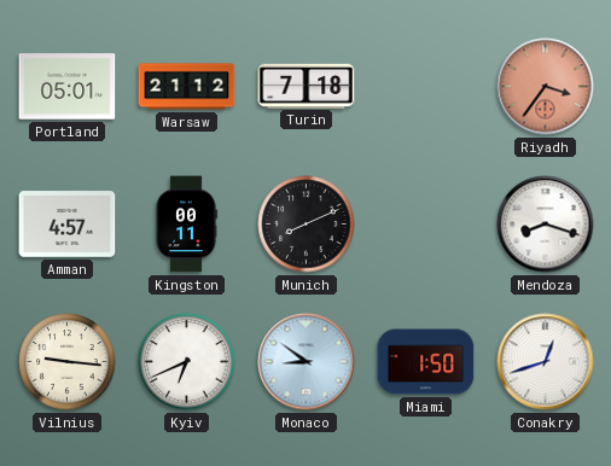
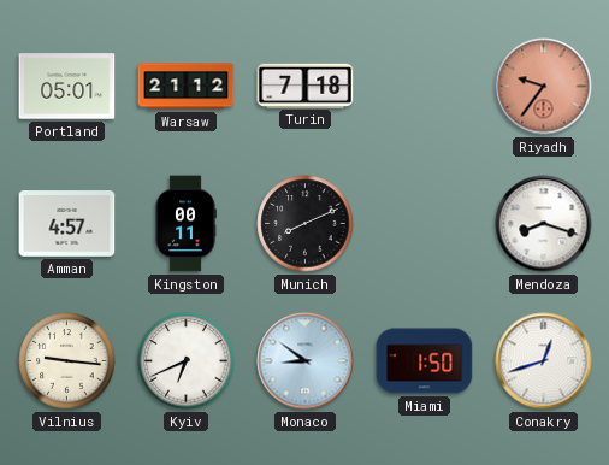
Riyadh: 3:36 -> 9:36 (544, 87)
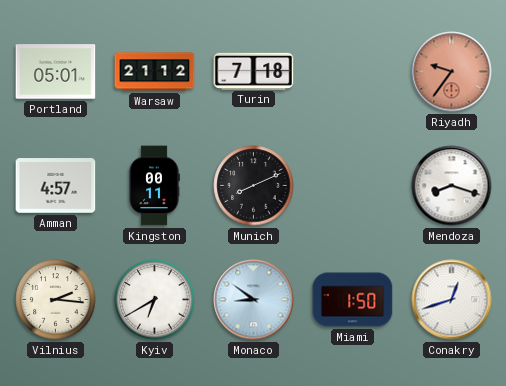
Vilnius: 9:16 -> 2:16 (56, 300)
Kyiv: 6:41 -> 6:40 (155, 300)
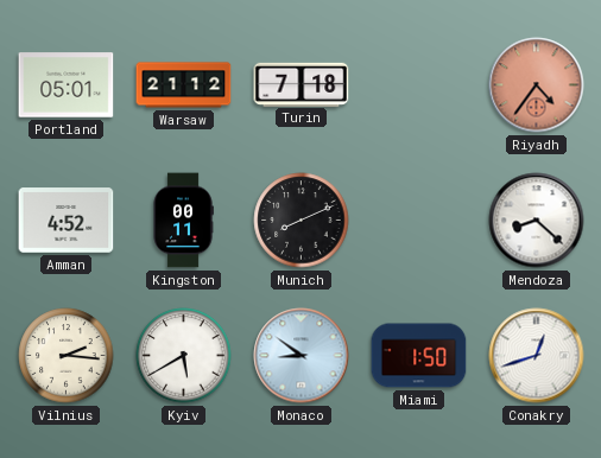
Riyadh: 9:36 -> 4:36 (537, 85)
Amman: 4:57 -> 4:52 (67, 221)
Mendoza: 8:18 -> 8:22 (537, 221)
Kyiv: 6:40 -> 5:40 (184, 356)
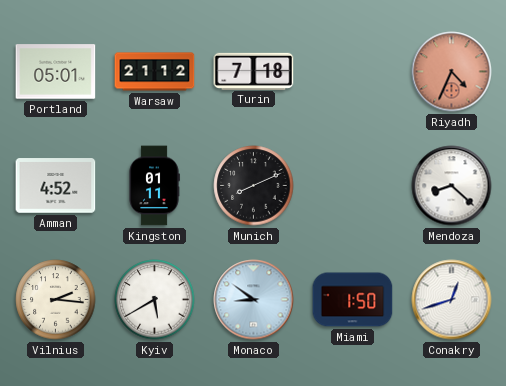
Riyadh: 4:36 -> 4:34 (452, 72)
Kingston: 00:11 -> 01:11 (154, 186)
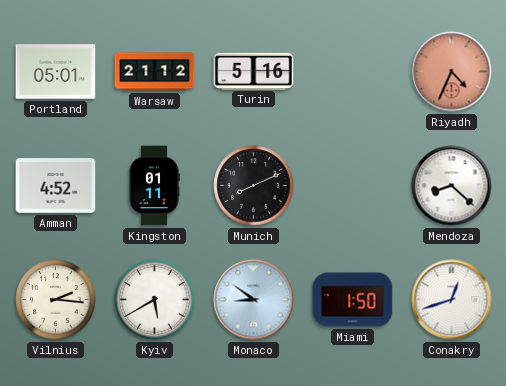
Turin: 7:18 -> 5:16 (254, 71)
